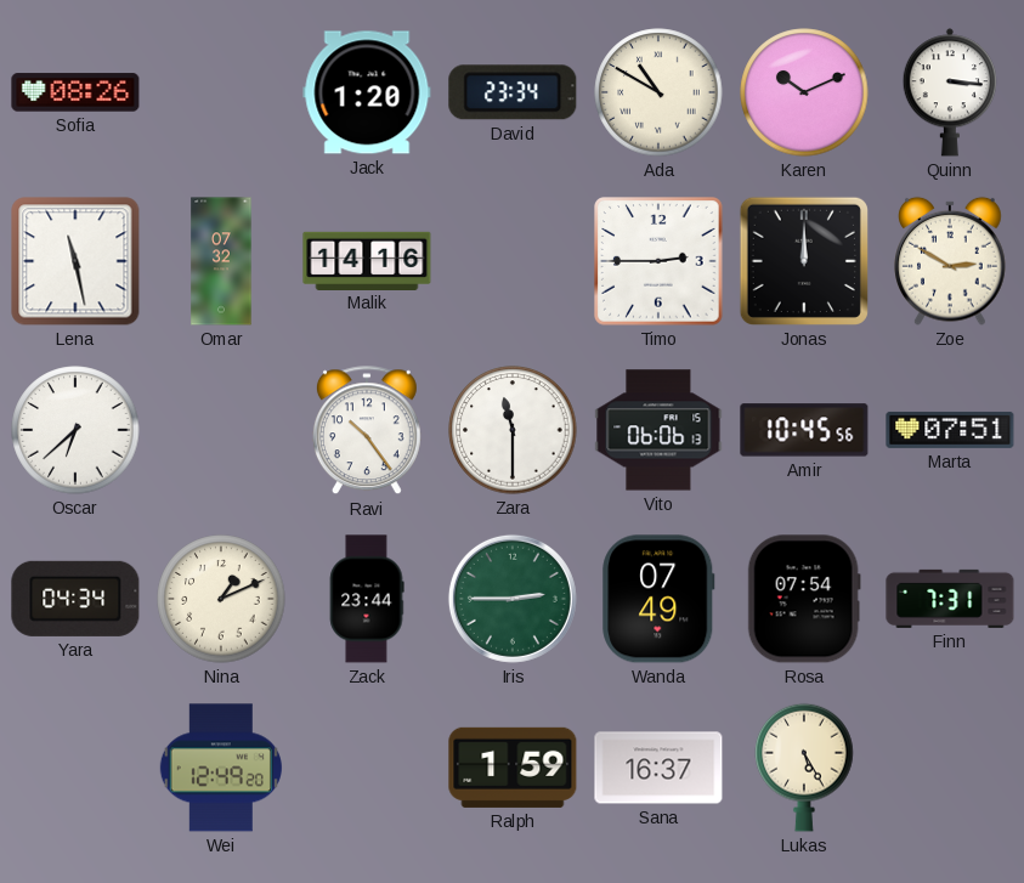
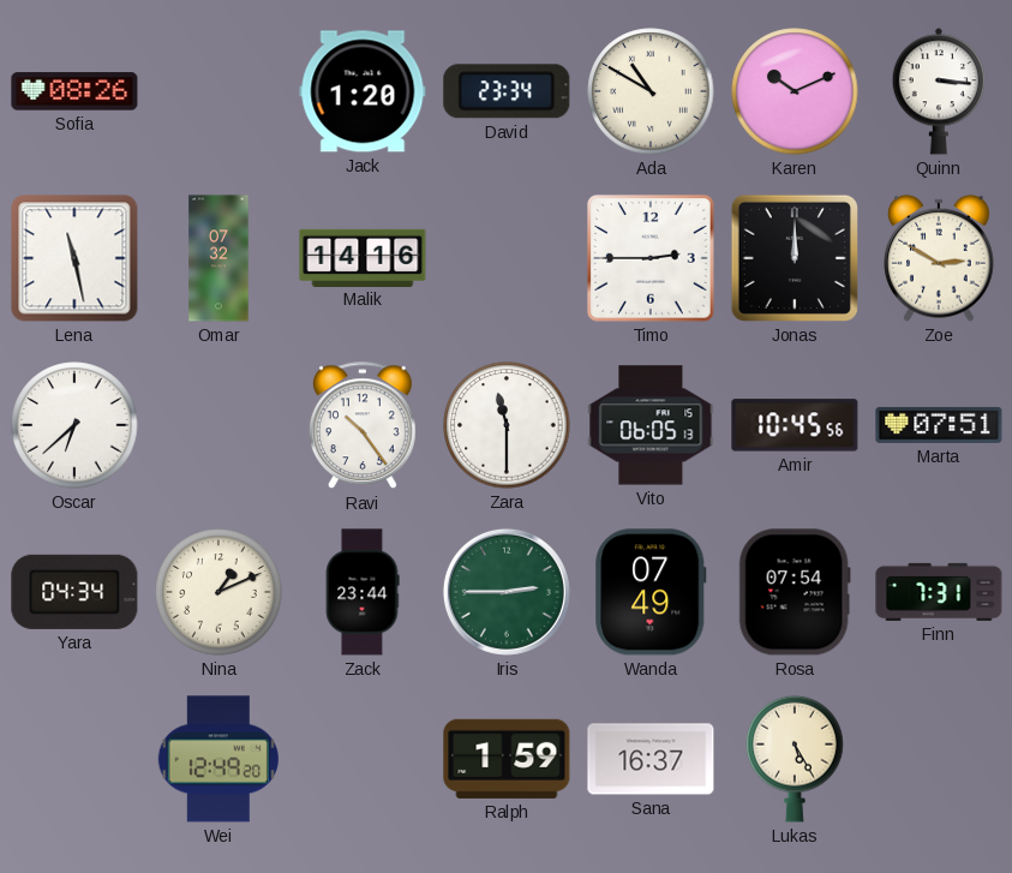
Vito: 06:06 -> 06:05 (651, 425)
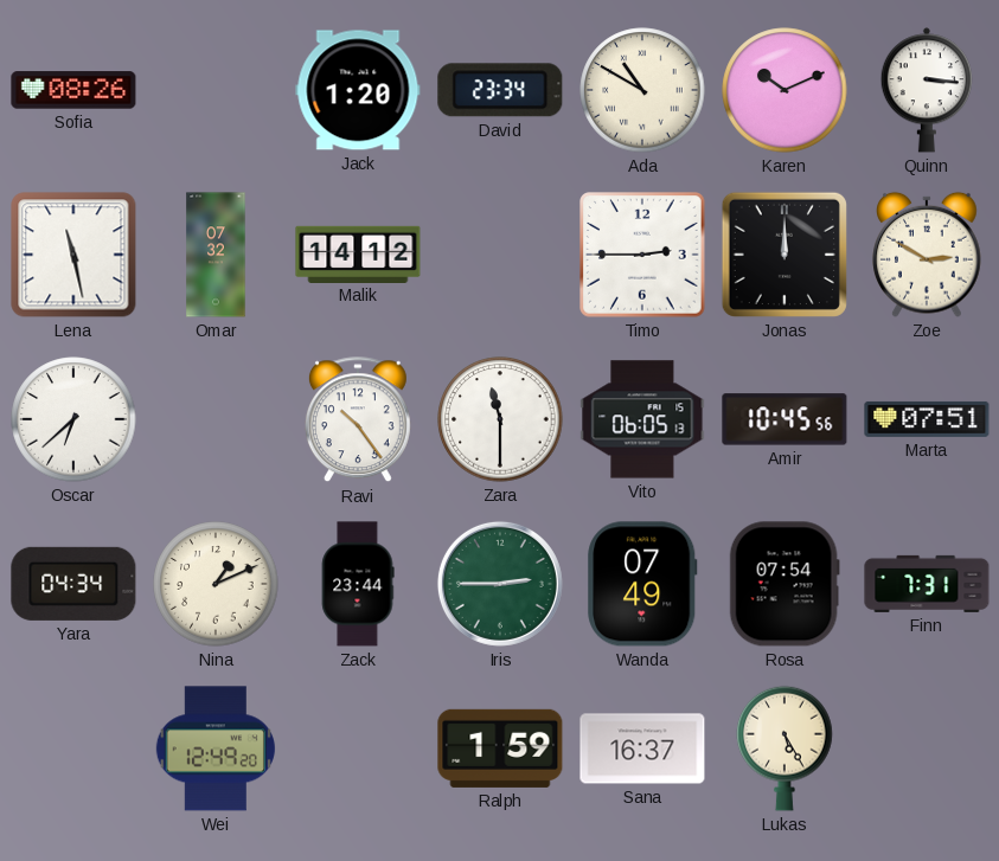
Malik: 14:16 -> 14:12 (358, 253)
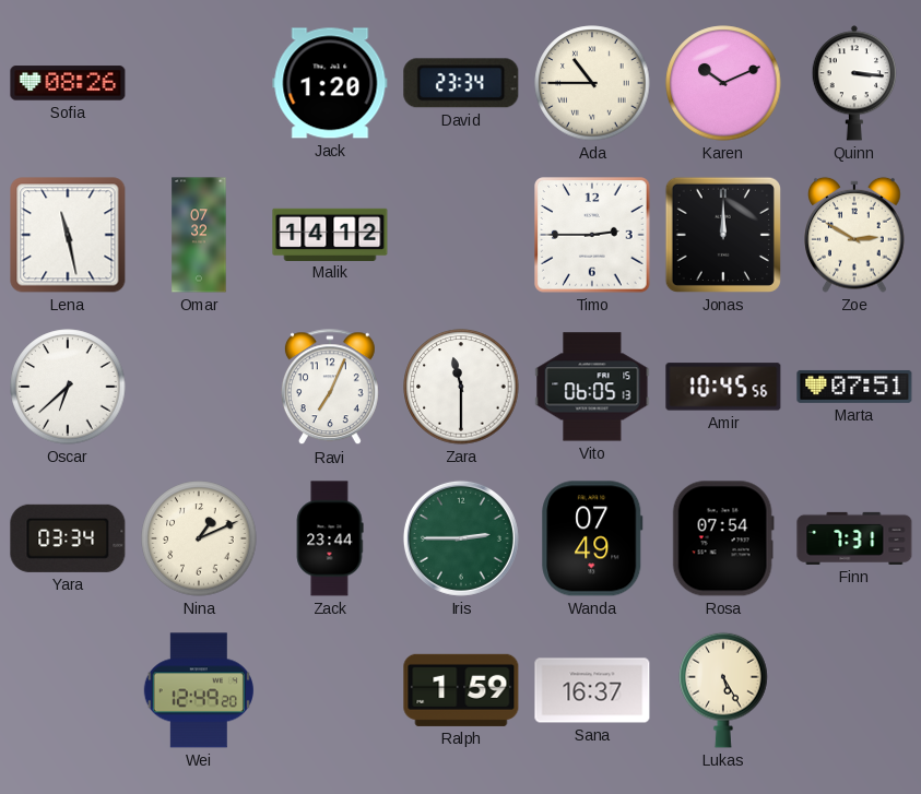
Ada: 10:50 -> 10:45 (592, 83)
Ravi: 10:24 -> 7:04 (330, 388)
Yara: 04:34 -> 03:34 (68, 538)
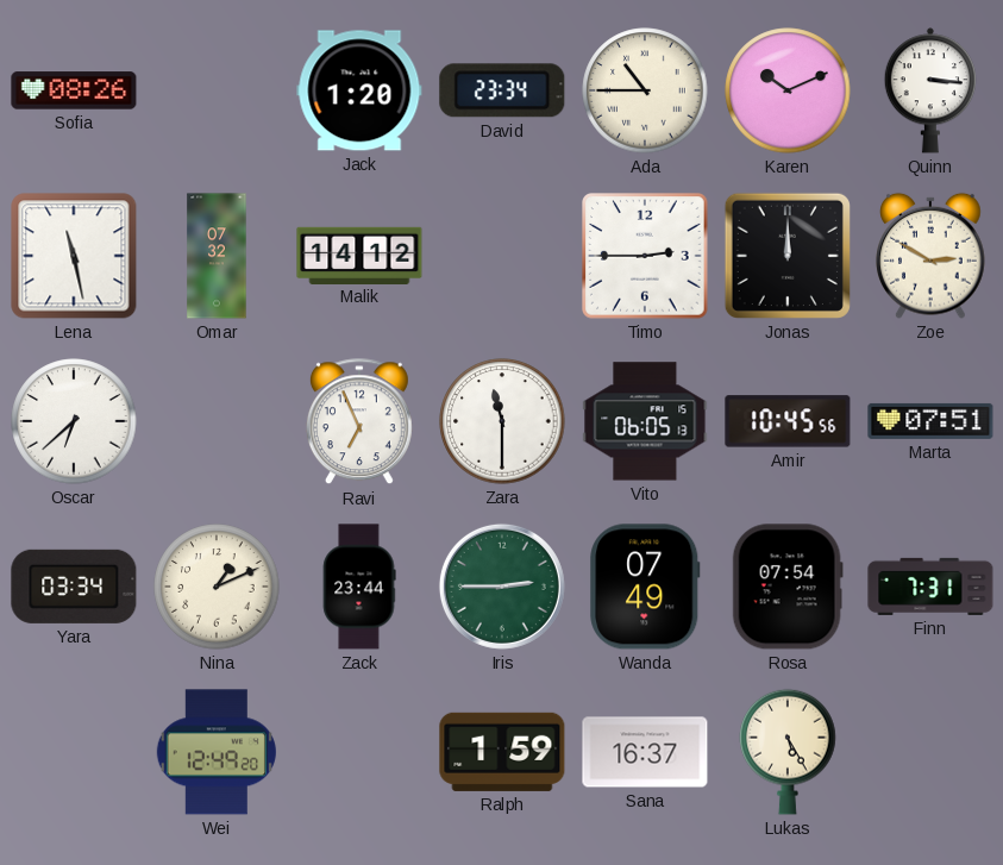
Ravi: 7:04 -> 6:56 (359, 422)
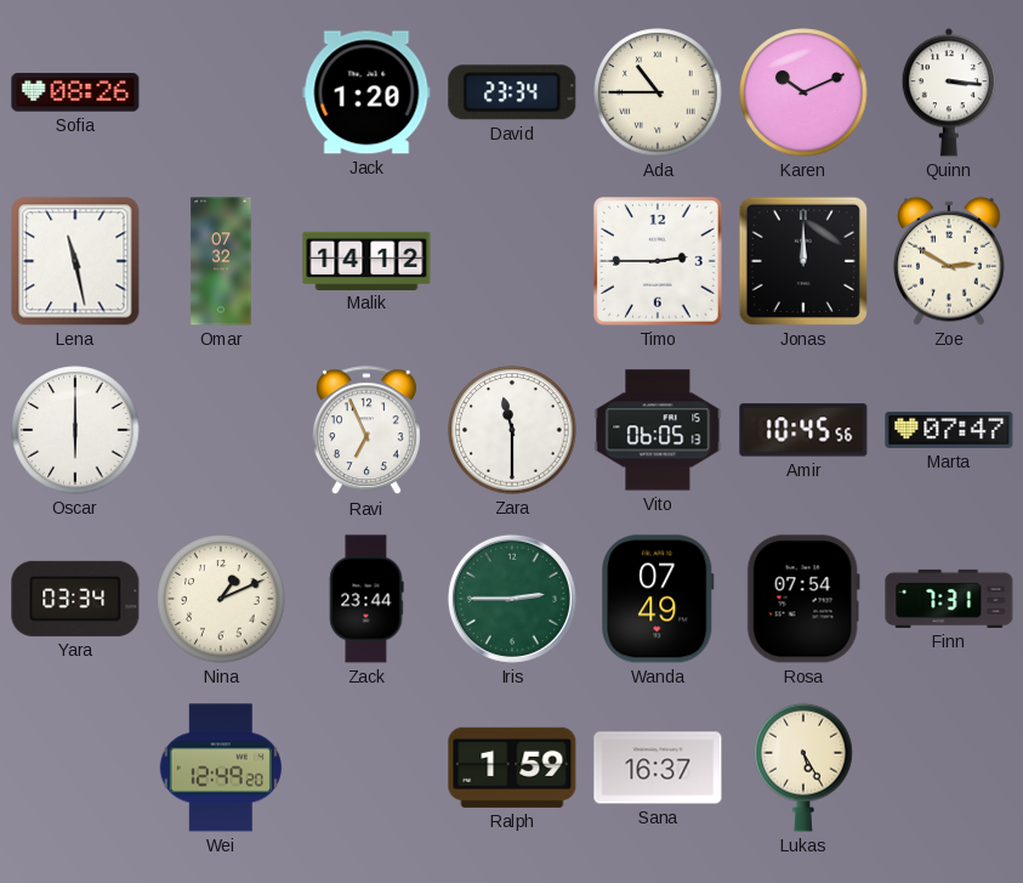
Oscar: 6:38 -> 6:00 (75, 430)
Marta: 07:51 -> 07:47 (949, 430)
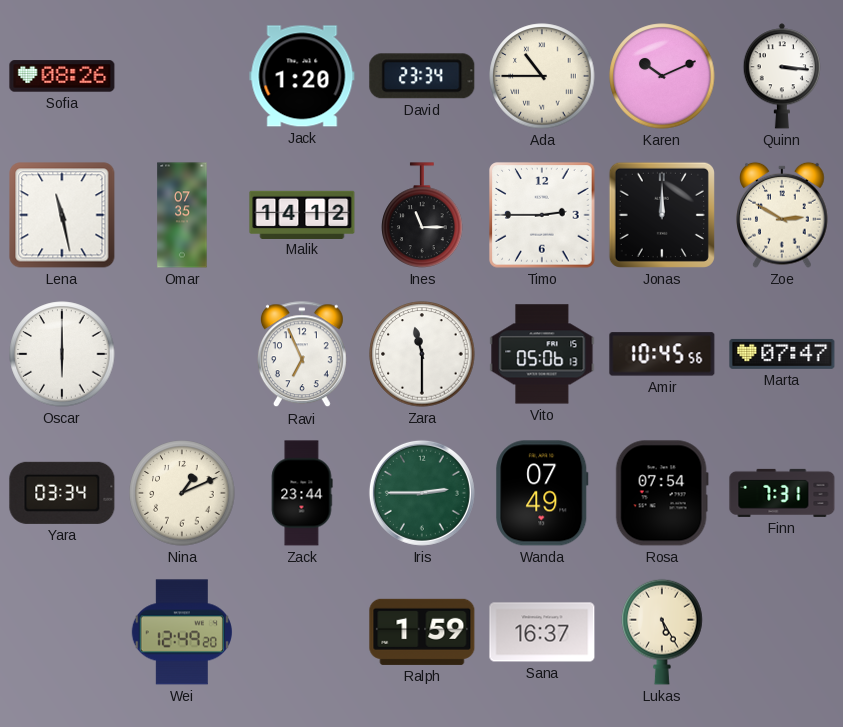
Omar: 07:32 -> 07:35 (182, 215)
Ines: none -> 11:15 (422, 215)
Vito: 06:05 -> 05:06 (542, 354)
